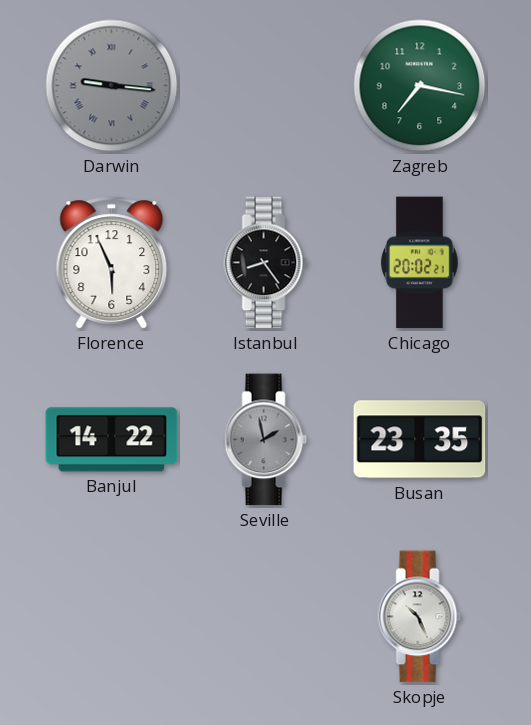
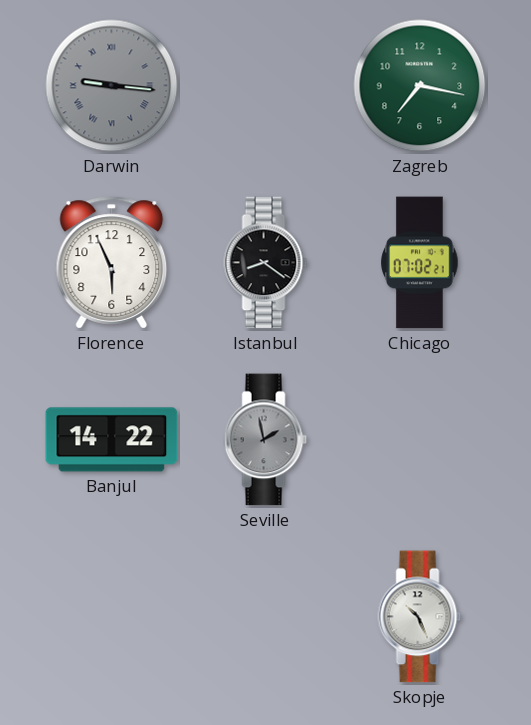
Istanbul: 8:24 -> 8:21 (266, 263)
Chicago: 20:02 -> 07:02 (420, 263)
Busan: 23:35 -> none (420, 440)
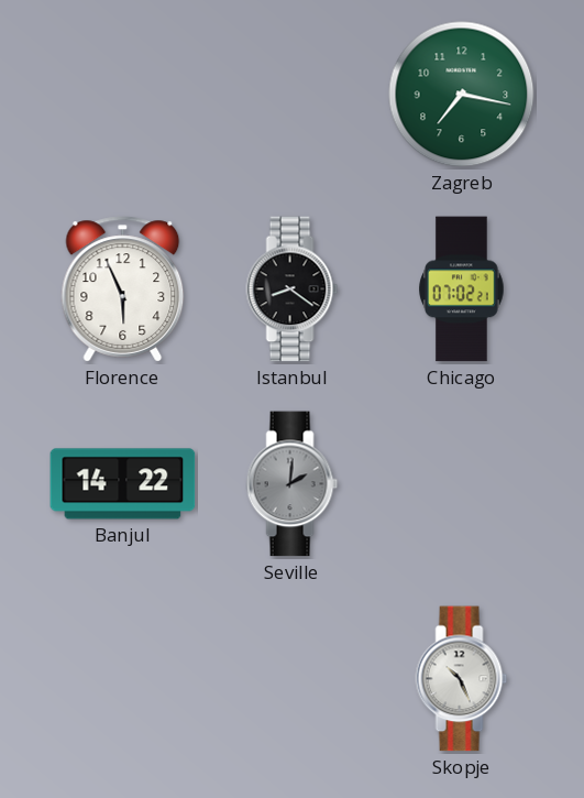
Darwin: 9:16 -> none (112, 86)
Seville: 1:58 -> 2:01 (293, 484)
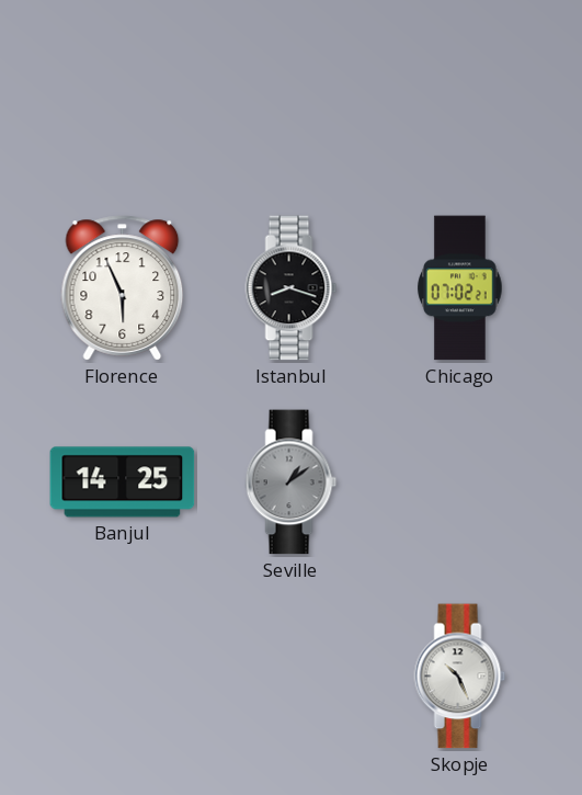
Zagreb: 7:17 -> none (462, 95)
Istanbul: 8:21 -> 8:18 (292, 288)
Banjul: 14:22 -> 14:25 (123, 482)
Seville: 2:01 -> 1:09 (292, 482)
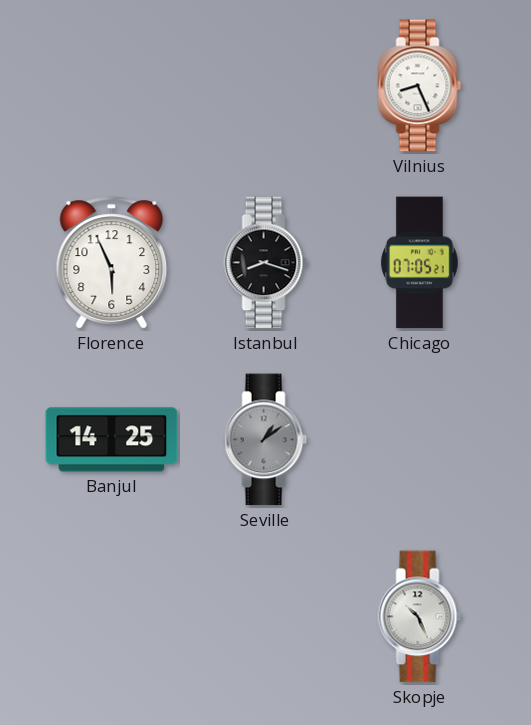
Vilnius: none -> 8:26 (420, 86)
Chicago: 07:02 -> 07:05 (420, 263)
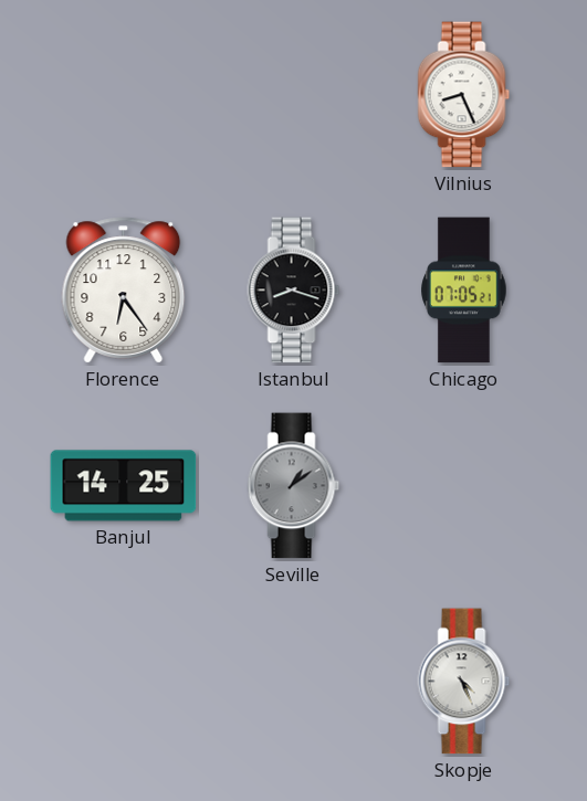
Florence: 5:56 -> 6:24 (124, 291)
Skopje: 10:26 -> 4:26 (464, 682)
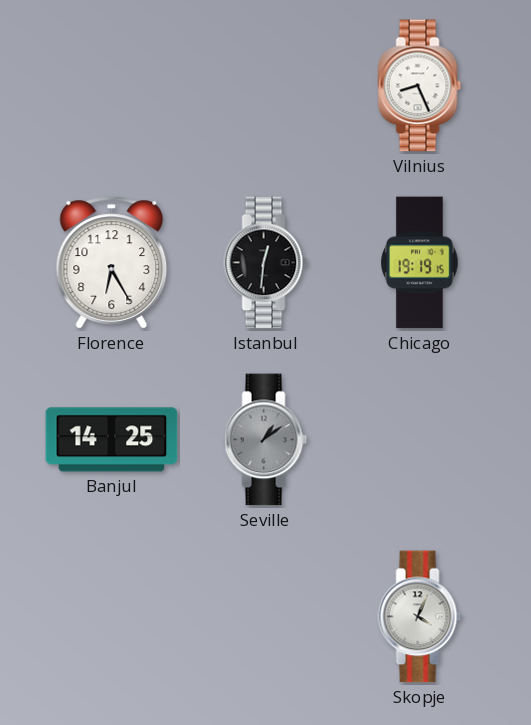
Florence: 6:24 -> 6:25 (112, 263)
Istanbul: 8:18 -> 12:31 (266, 263)
Chicago: 07:05 -> 19:19 (420, 263)
Skopje: 4:26 -> 4:04 (420, 617)
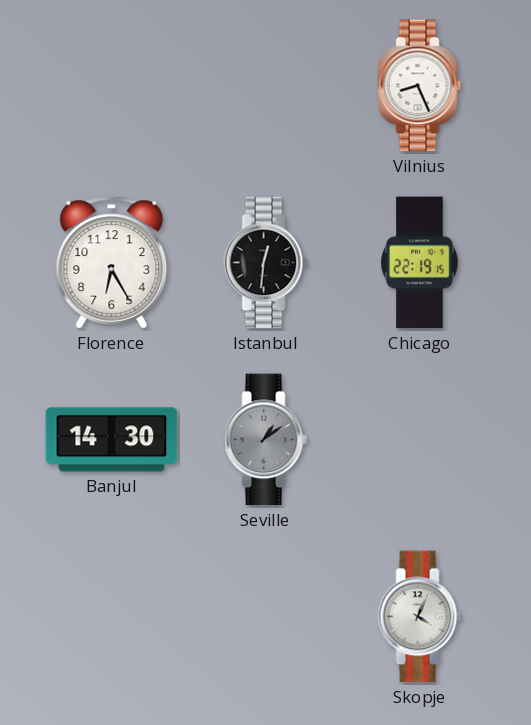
Chicago: 19:19 -> 22:19 (420, 263)
Banjul: 14:25 -> 14:30 (112, 440)
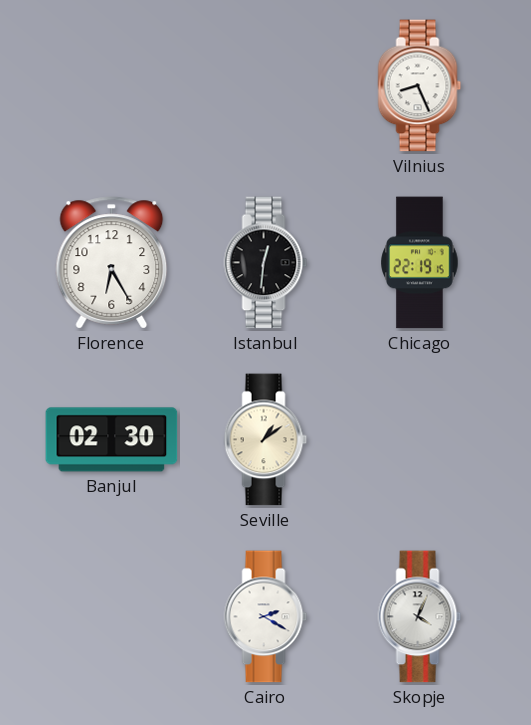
Banjul: 14:30 -> 02:30 (112, 440)
Seville dial: grey -> cream (266, 440)
Cairo: none -> 2:20 (266, 617)
